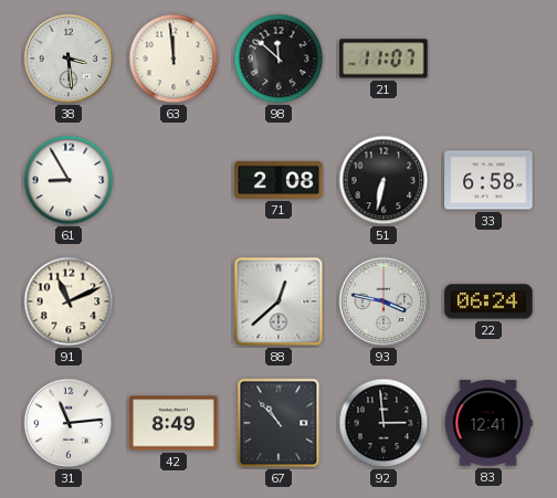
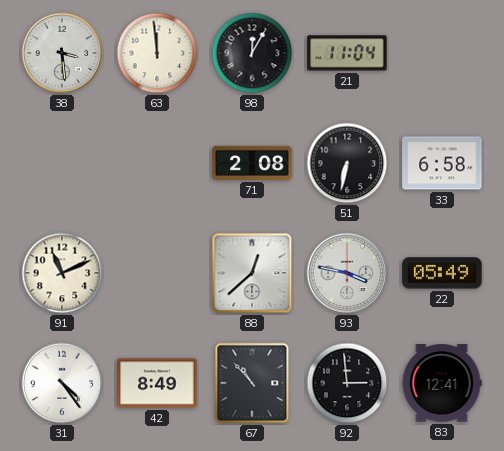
98: 11:52 -> 12:05 (252, 53)
21: 11:07 -> 11:04 (347, 53)
61: 8:55 -> none (69, 180)
22: 06:24 -> 05:49 (442, 273)
31: 11:14 -> 4:24 (62, 383)
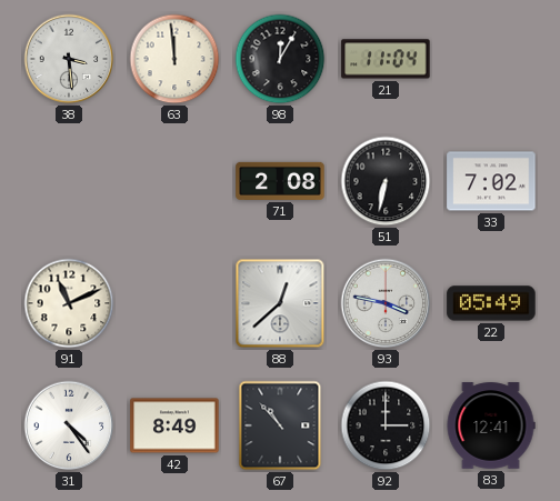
33: 6:58 -> 7:02 (491, 181)
92: 2:59 -> 3:00 (386, 425)
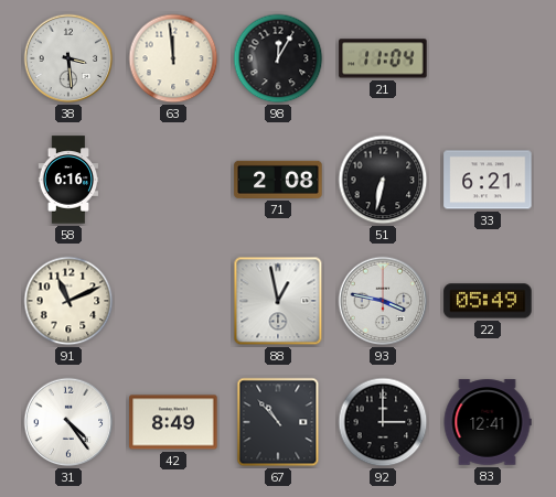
58: none -> 6:16 (68, 180)
33: 7:02 -> 6:21 (488, 180)
88: 12:38 -> 12:58 (278, 301)
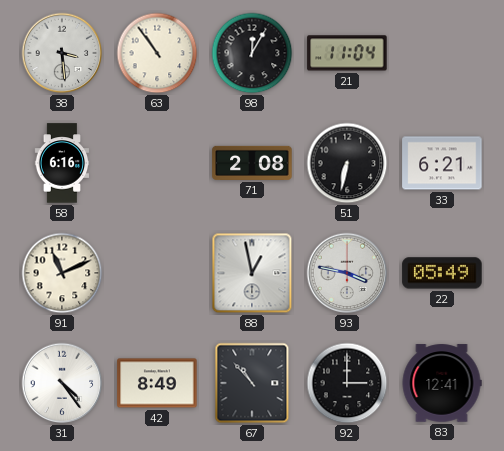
63: 11:59 -> 10:54 (157, 53)
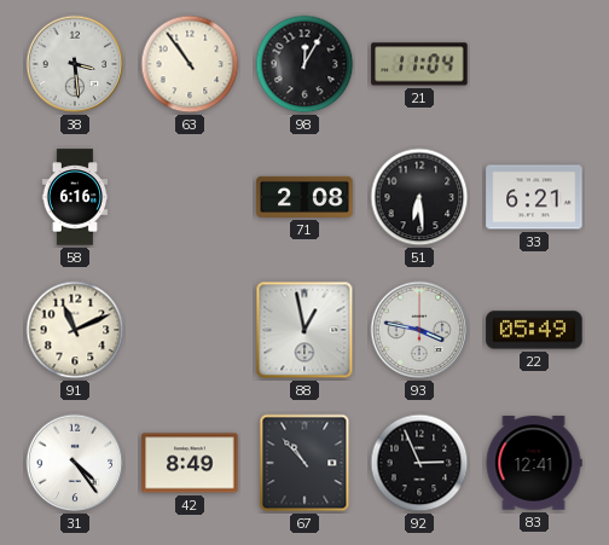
51: 6:32 -> 6:29 (419, 197)
92: 3:00 -> 2:56 (419, 463)
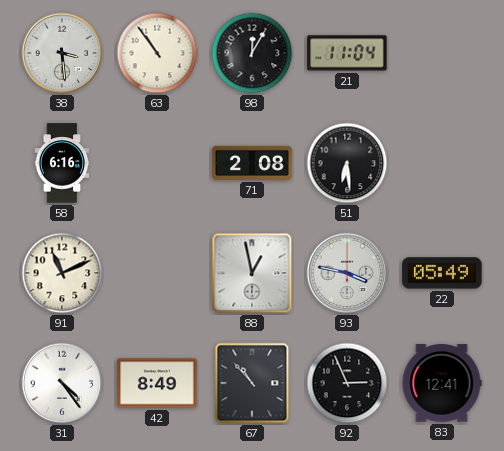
33: 6:21 -> none (534, 197)
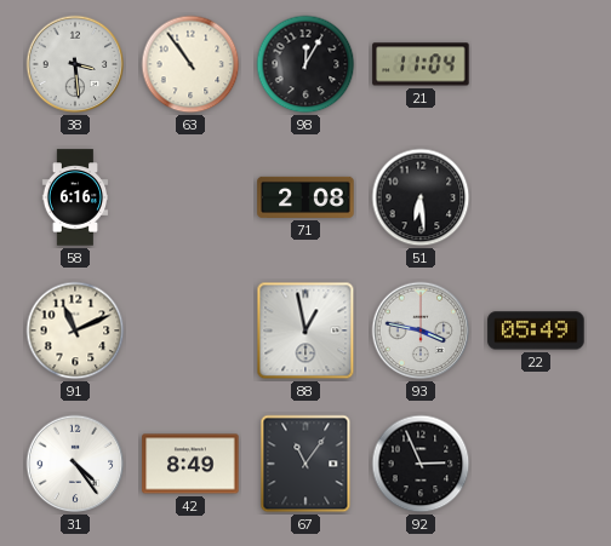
67: 10:53 -> 11:06 (305, 464)
83: 12:41 -> none (442, 383)
